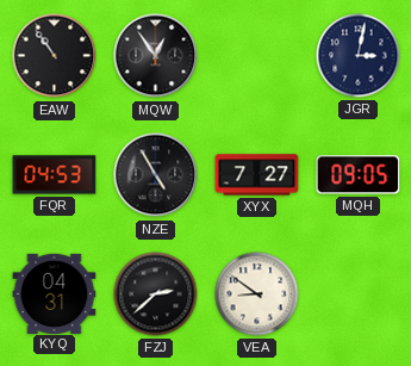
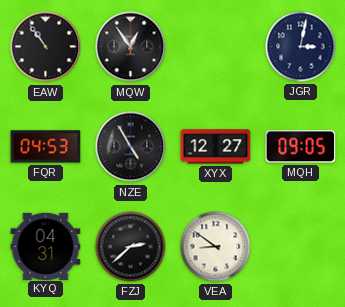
XYX: 7:27 -> 12:27 (216, 147)
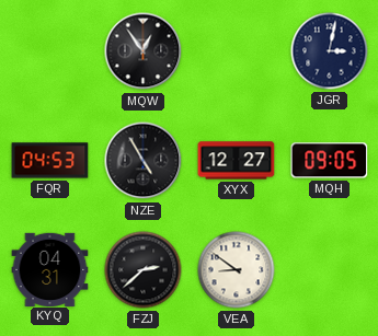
EAW: 10:54 -> none (46, 47)
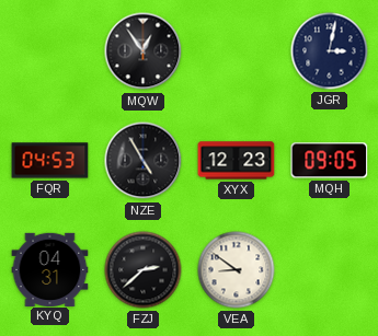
XYX: 12:27 -> 12:23 (237, 161)
